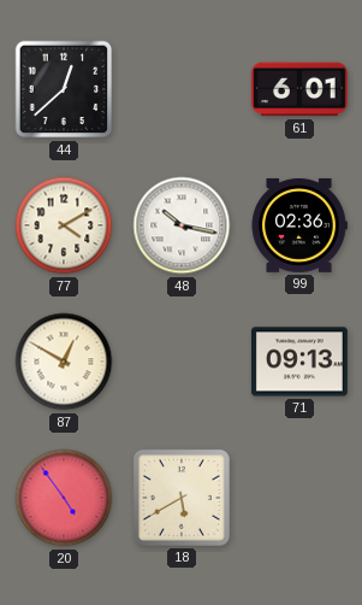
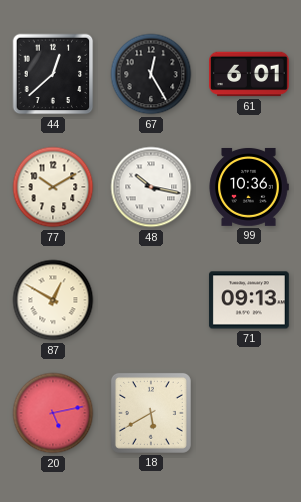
67: none -> 12:25 (151, 74)
77: 4:10 -> 10:10 (53, 187)
99: 02:36 -> 10:36 (249, 187)
20: 4:54 -> 5:13 (53, 413)
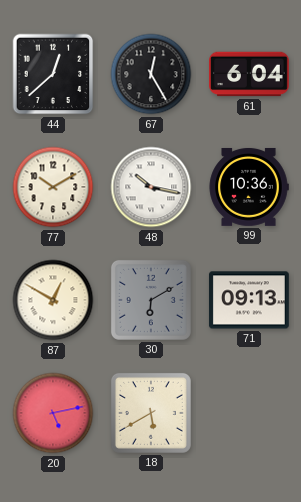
61: 6:01 -> 6:04 (250, 74)
30: none -> 6:10 (151, 300)
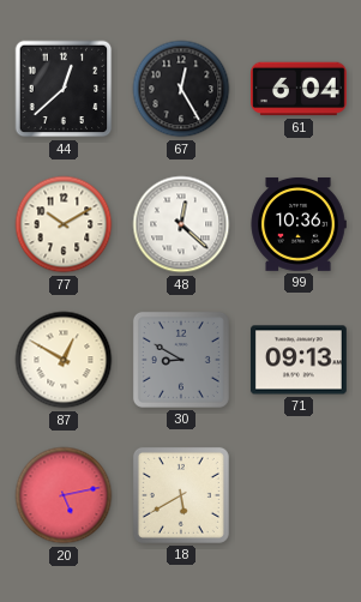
48: 10:17 -> 12:22 (181, 224)
30: 6:10 -> 8:50 (181, 360)
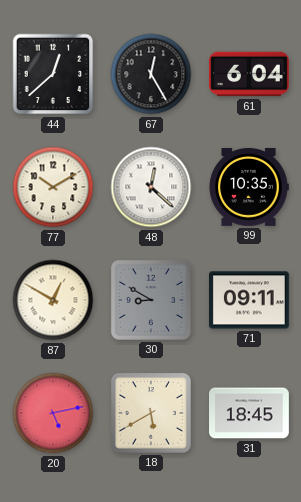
99: 10:36 -> 10:35 (249, 187)
71: 09:13 -> 09:11 (249, 300)
31: none -> 18:45 (250, 413)
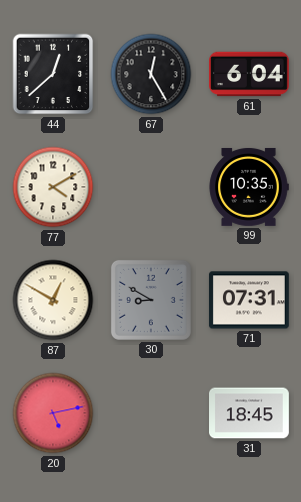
77: 10:10 -> 4:10 (53, 187)
48: 12:22 -> none (151, 187)
71: 09:11 -> 07:31 (249, 300)
18: 5:40 -> none (151, 413)
